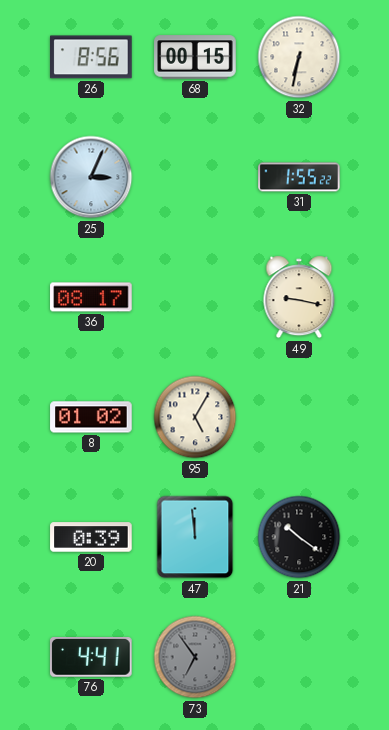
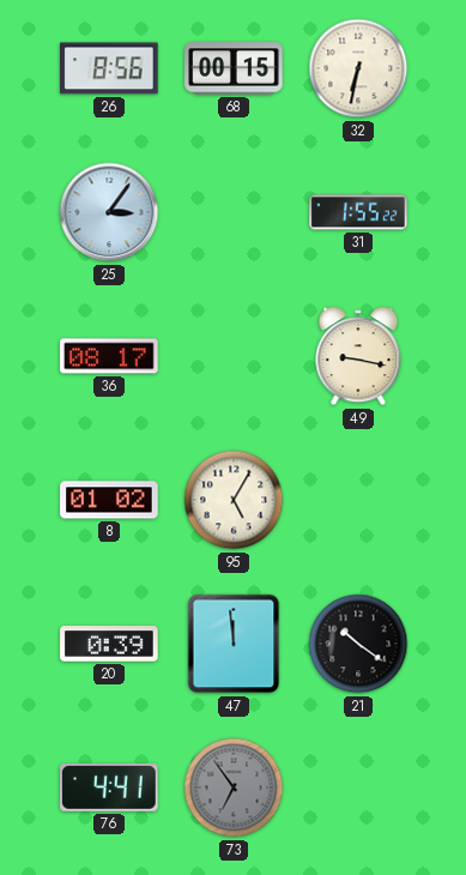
25: 3:04 -> 3:06 (109, 212)
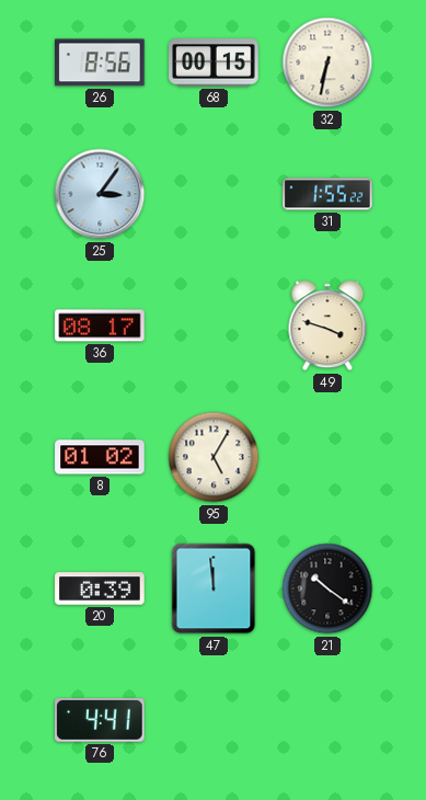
49: 9:17 -> 3:48 (327, 325)
73: 6:54 -> none (234, 787)
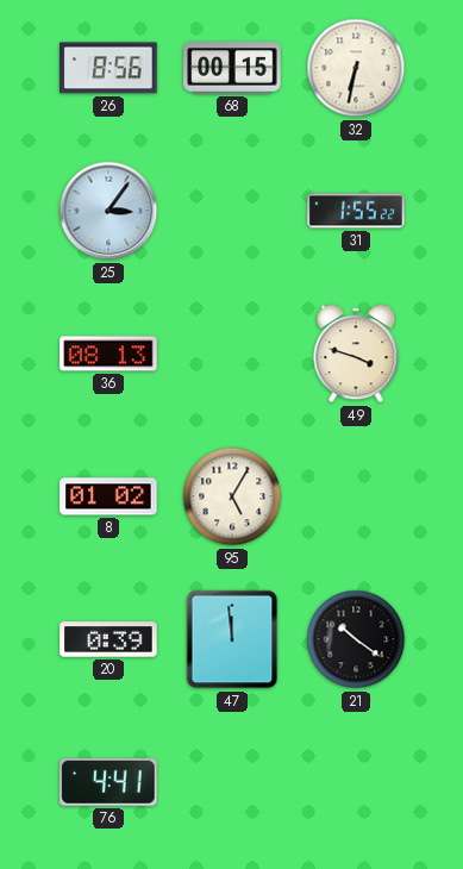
36: 08:17 -> 08:13 (108, 354)
